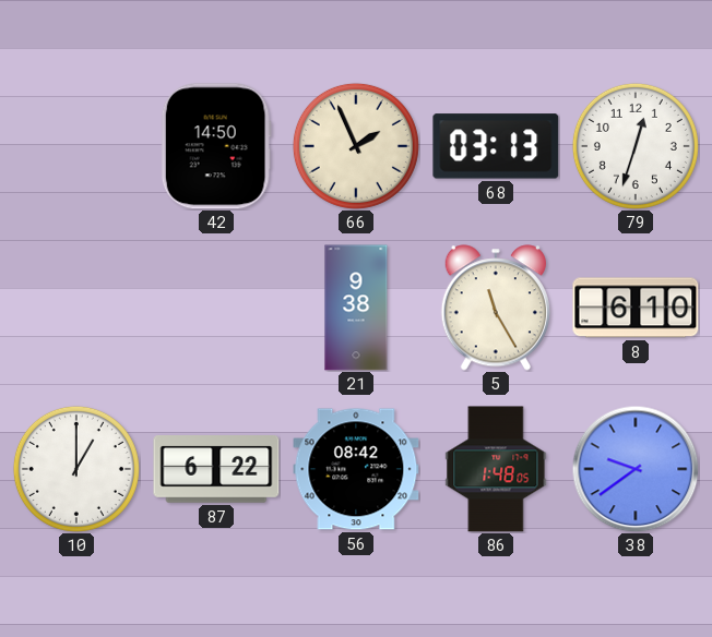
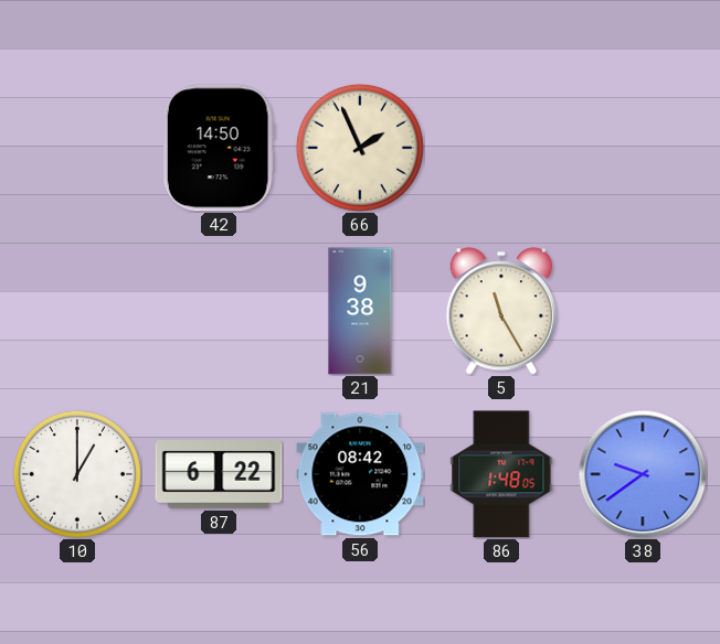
68: 03:13 -> none (496, 146)
79: 12:33 -> none (636, 146)
8: 6:10 -> none (636, 308)
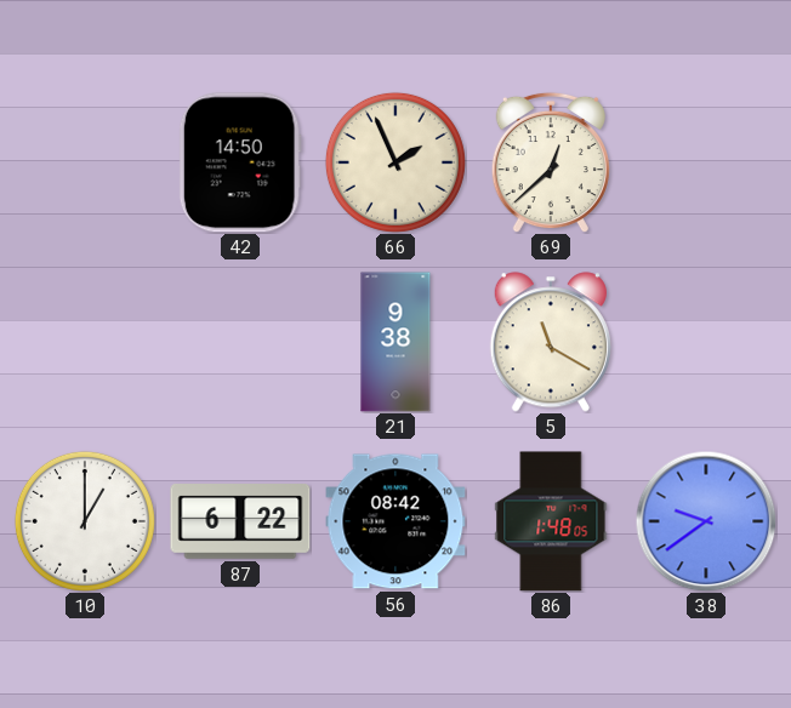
69: none -> 12:38 (551, 162)
5: 11:25 -> 11:20 (551, 342)
